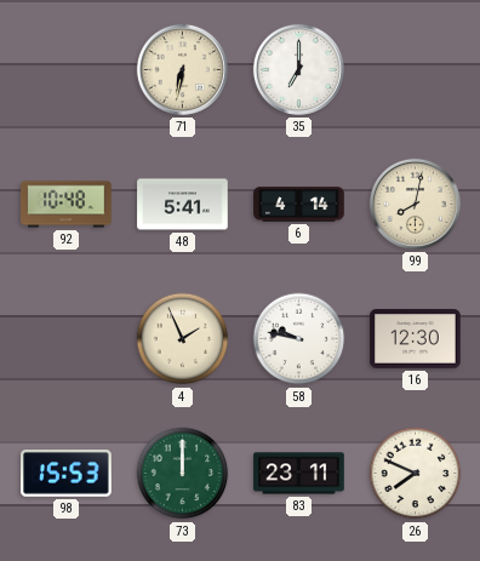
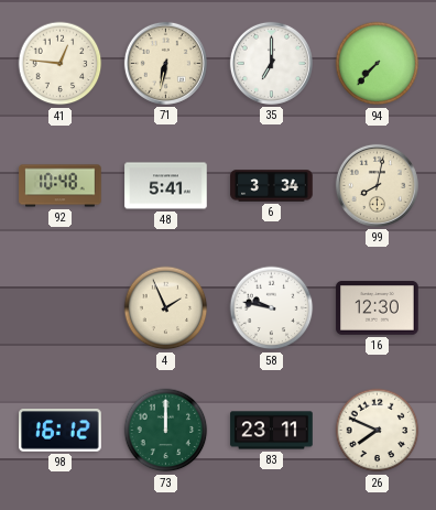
41: none -> 12:46 (61, 64)
94: none -> 7:37 (378, 64)
6: 4:14 -> 3:34 (272, 186)
98: 15:53 -> 16:12 (61, 431)
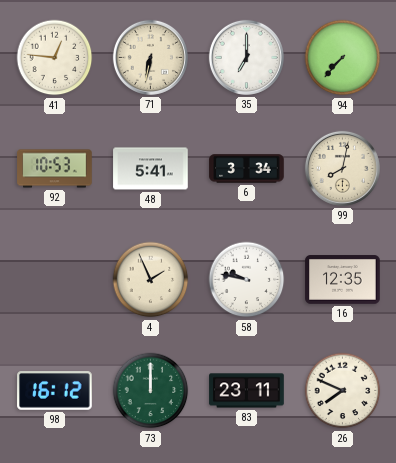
92: 10:48 -> 10:53 (55, 169)
16: 12:30 -> 12:35 (343, 280)
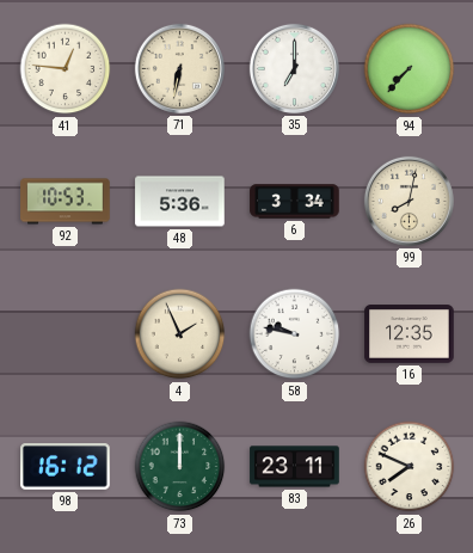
48: 5:41 -> 5:36 (180, 202)
